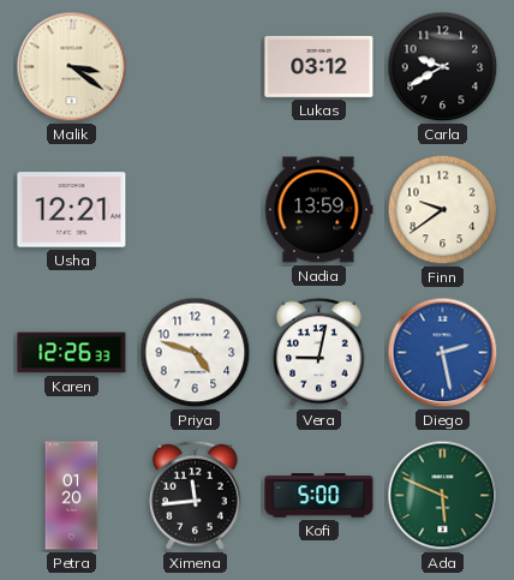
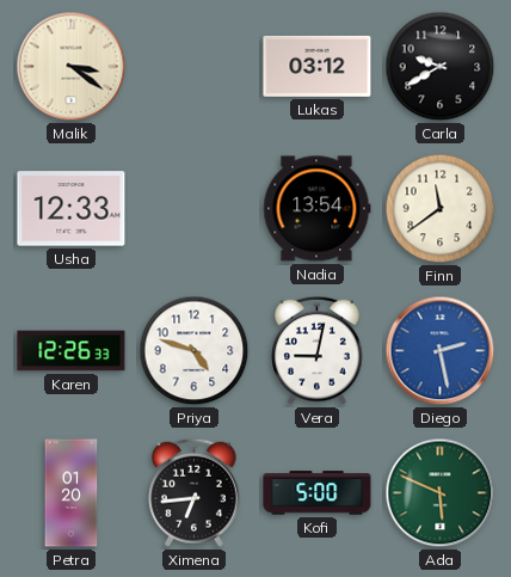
Usha: 12:21 -> 12:33 (72, 209)
Nadia: 13:59 -> 13:54 (316, 209)
Finn: 9:39 -> 11:39 (441, 209)
Ximena: 11:44 -> 6:44 (195, 492)
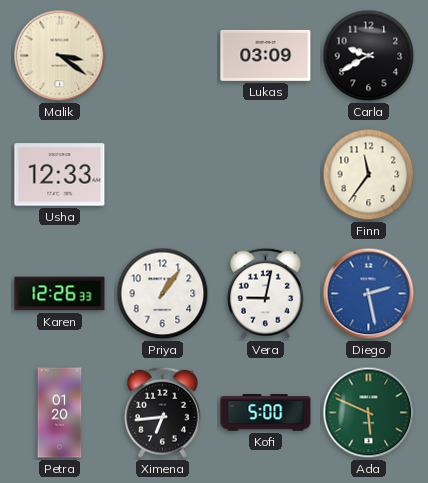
Lukas: 03:12 -> 03:09 (266, 55)
Nadia: 13:54 -> none (316, 209)
Finn: 11:39 -> 11:36 (369, 175)
Priya: 4:48 -> 1:06 (163, 294)
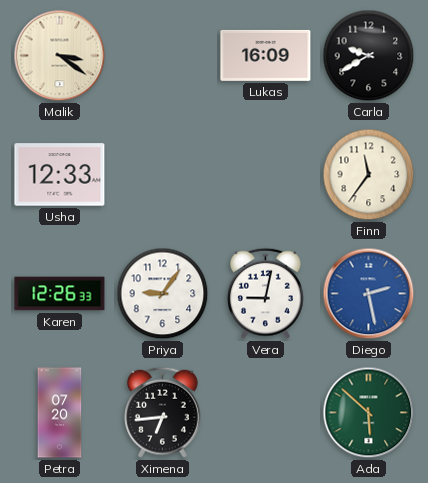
Lukas: 03:09 -> 16:09 (266, 55)
Priya: 1:06 -> 9:06 (163, 294)
Petra: 01:20 -> 07:20 (60, 413)
Kofi: 5:00 -> none (266, 413)
Ada: 5:49 -> 5:52 (369, 413)
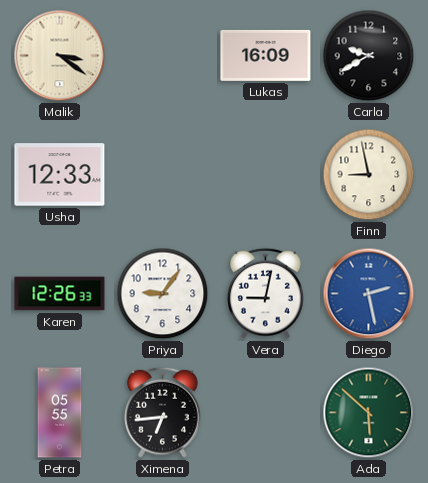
Finn: 11:36 -> 8:58 (369, 175)
Petra: 07:20 -> 05:55 (60, 413)
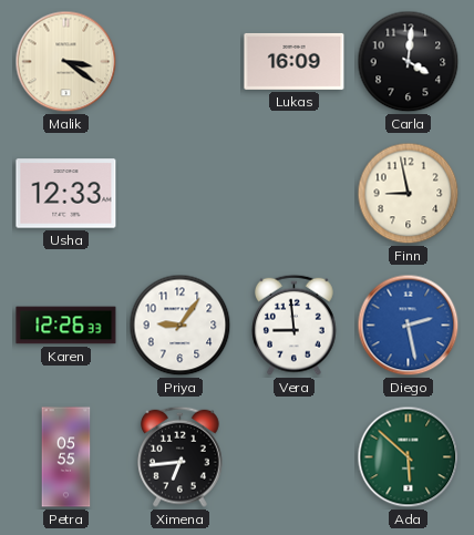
Carla: 9:40 -> 4:01 (409, 62)
Vera: 9:02 -> 8:59 (295, 325)
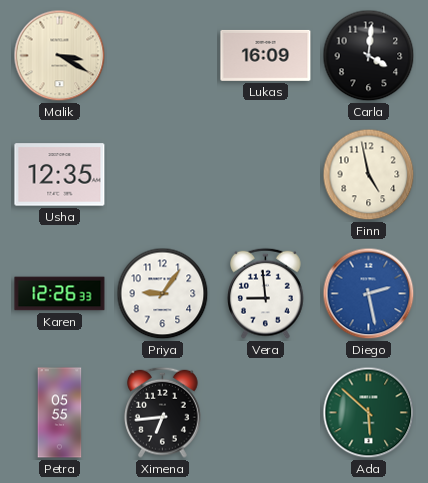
Malik: 3:21 -> 3:20 (60, 56)
Usha: 12:33 -> 12:35 (60, 175)
Finn: 8:58 -> 4:58 (369, 175)
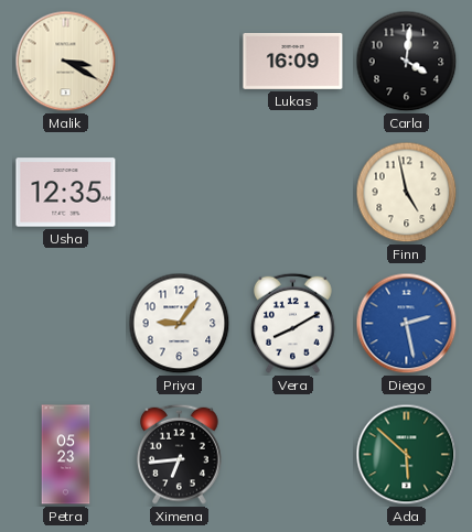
Karen: 12:26 -> none (60, 294)
Vera: 8:59 -> 8:10 (293, 323)
Petra: 05:55 -> 05:23 (66, 455)
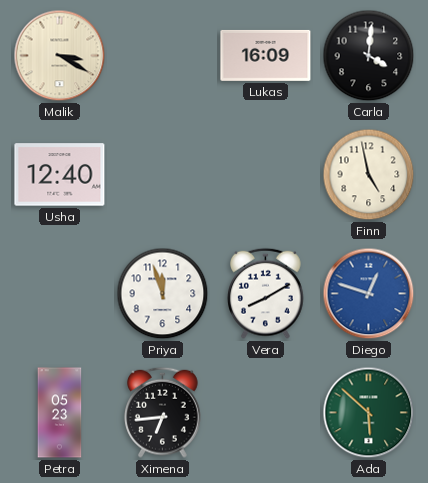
Usha: 12:35 -> 12:40 (60, 175)
Priya: 9:06 -> 11:57 (163, 294)
Diego: 2:28 -> 12:48 (369, 294)
